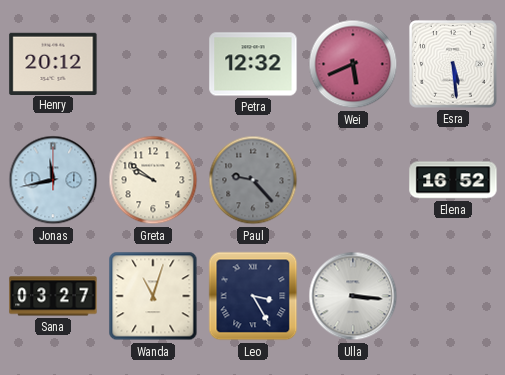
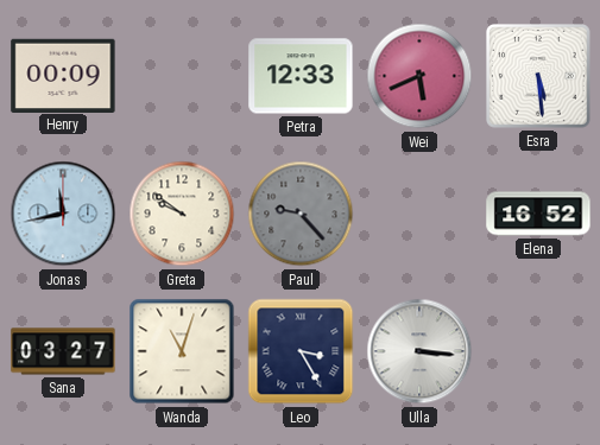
Henry: 20:12 -> 00:09 (63, 75)
Petra: 12:32 -> 12:33 (301, 76)
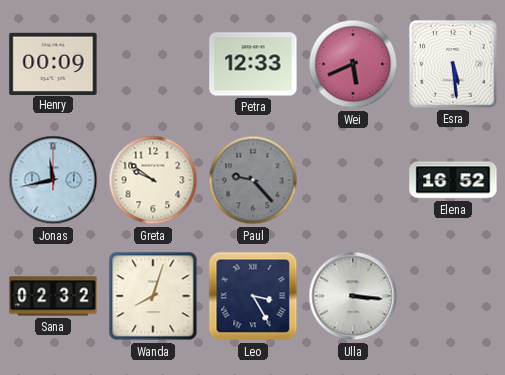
Sana: 03:27 -> 02:32 (53, 296)
Wanda: 11:03 -> 8:03 (153, 296)
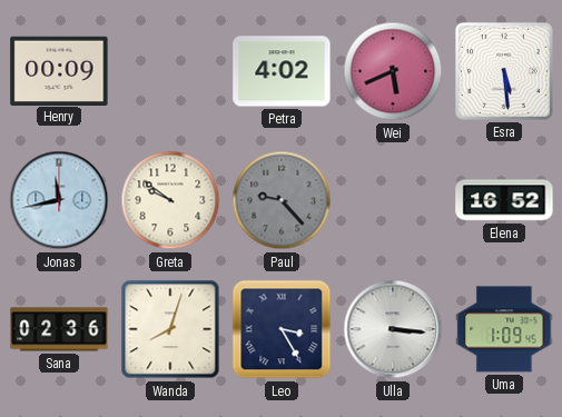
Petra: 12:33 -> 4:02 (282, 71)
Sana: 02:32 -> 02:36 (59, 329)
Uma: none -> 1:09 (504, 329)
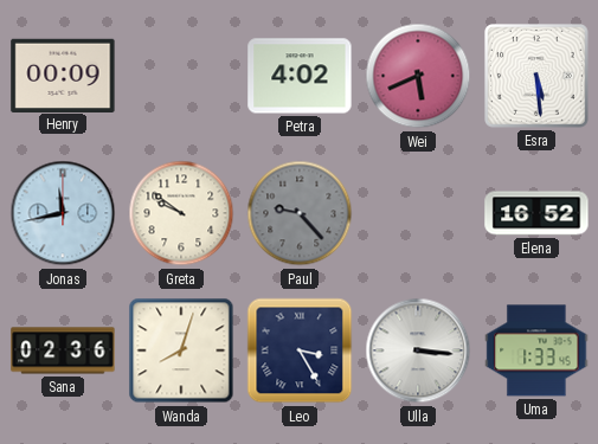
Uma: 1:09 -> 1:33 (536, 350)
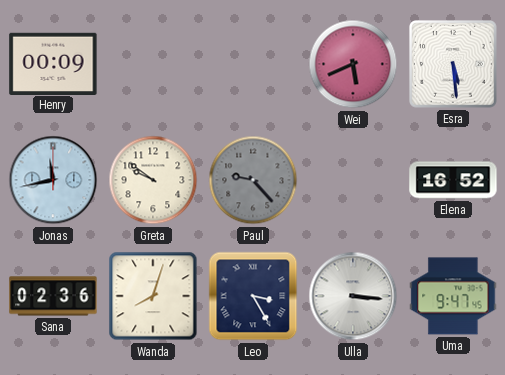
Petra: 4:02 -> none (300, 76)
Uma: 1:33 -> 9:47 (453, 296)
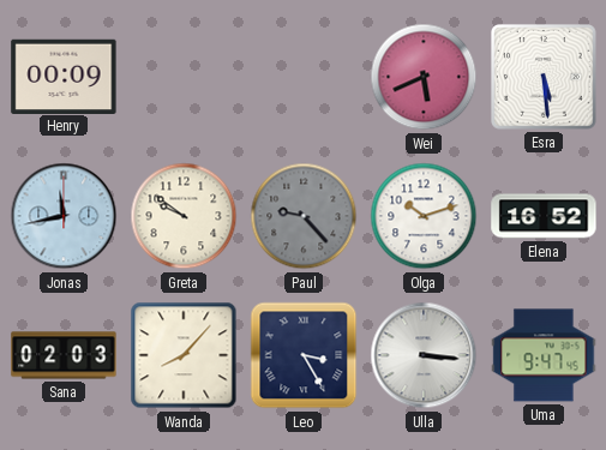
Olga: none -> 10:12 (424, 216)
Sana: 02:36 -> 02:03 (64, 355)
Wanda: 8:03 -> 8:07 (184, 355)
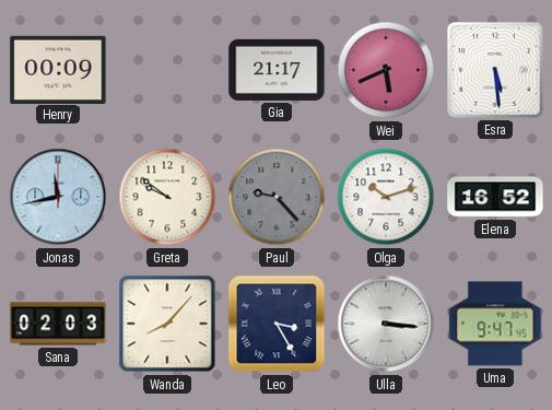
Gia: none -> 21:17 (277, 70)
